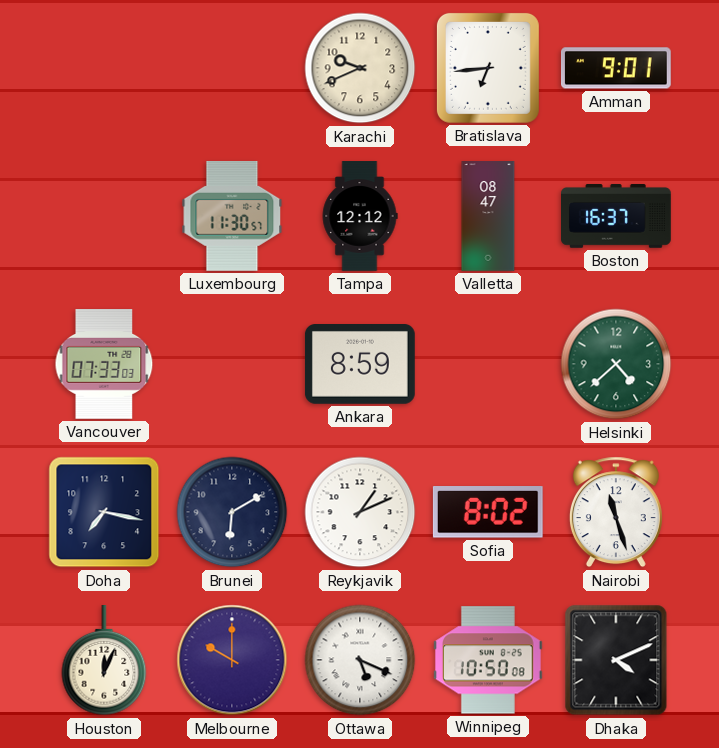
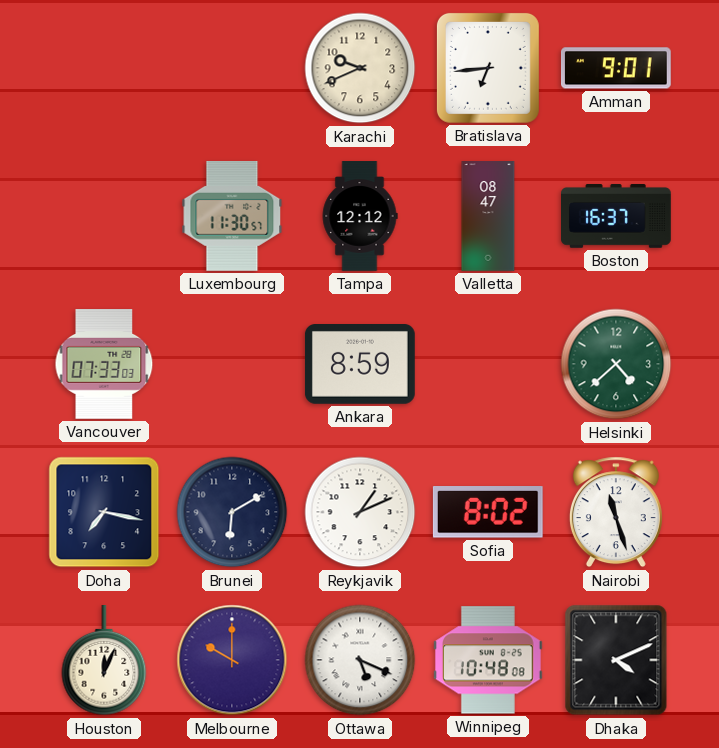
Winnipeg: 10:50 -> 10:48 (488, 660)
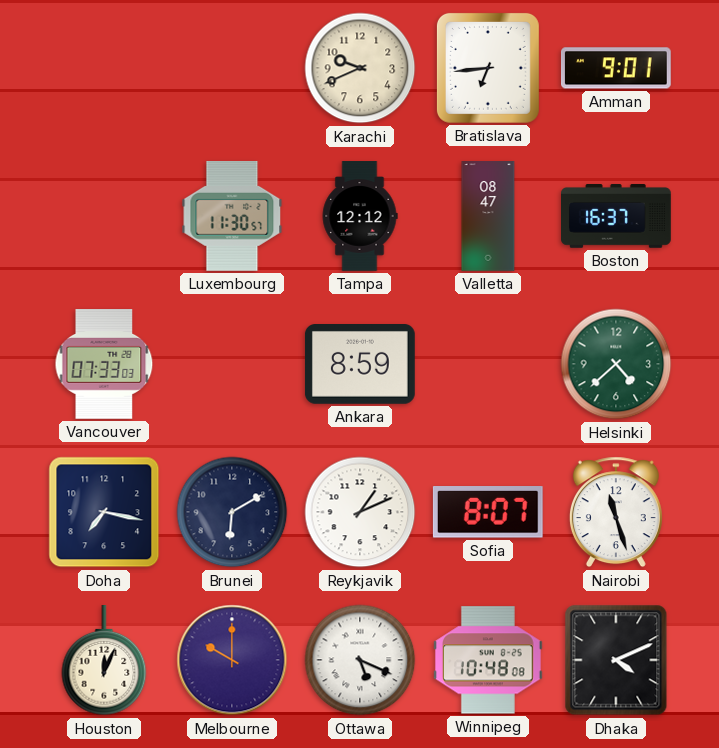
Sofia: 8:02 -> 8:07 (488, 513)
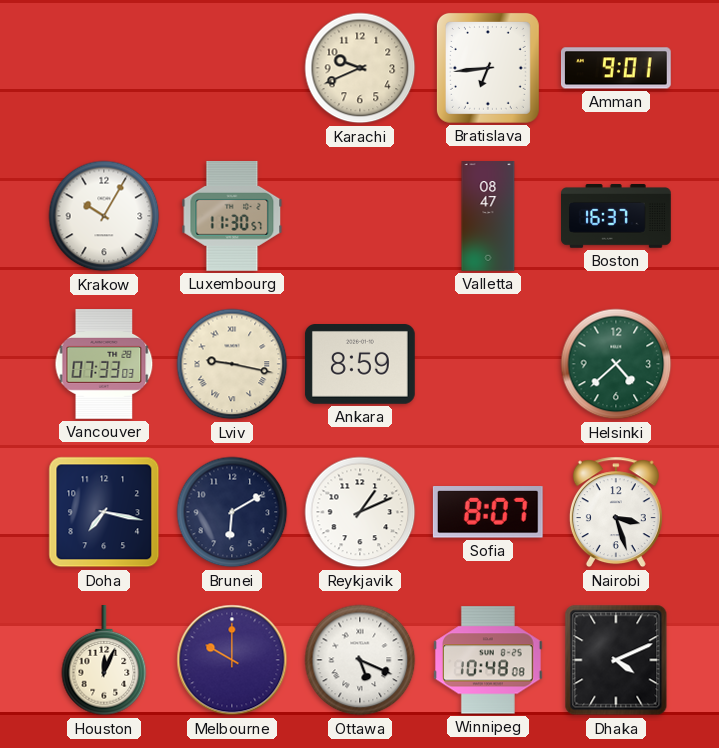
Krakow: none -> 10:05 (104, 216)
Tampa: 12:12 -> none (360, 216)
Lviv: none -> 9:17 (232, 364)
Nairobi: 11:27 -> 3:27 (616, 512)
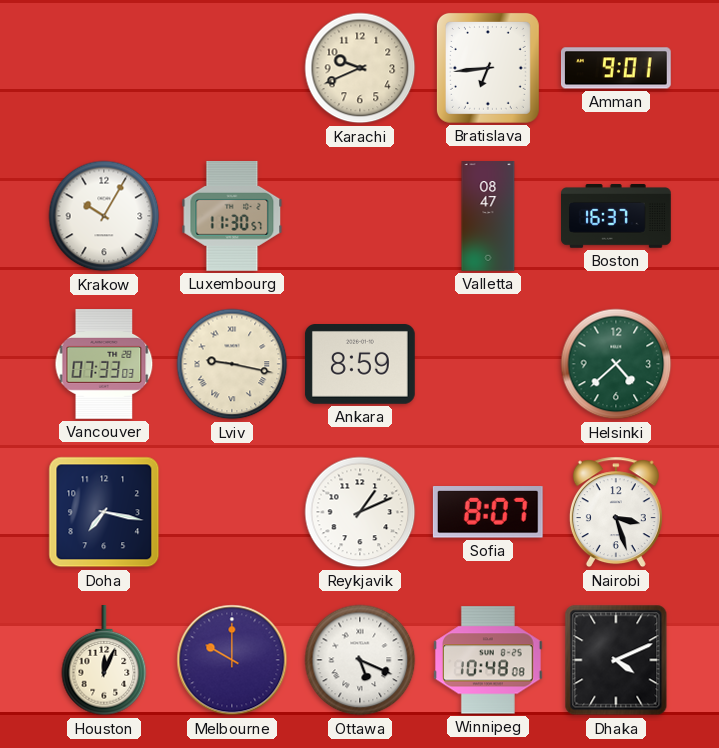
Brunei: 6:10 -> none (232, 512)
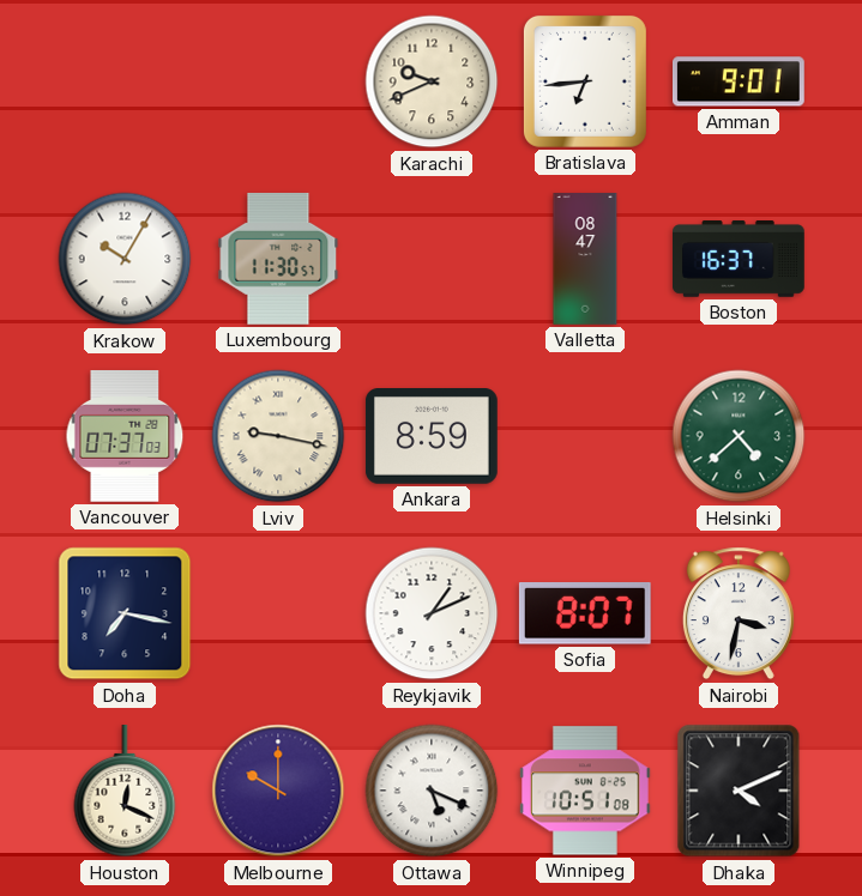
Vancouver: 07:33 -> 07:37 (125, 437)
Nairobi: 3:27 -> 3:32 (739, 613)
Houston: 12:04 -> 12:19 (125, 792)
Winnipeg: 10:48 -> 10:51 (585, 791)
